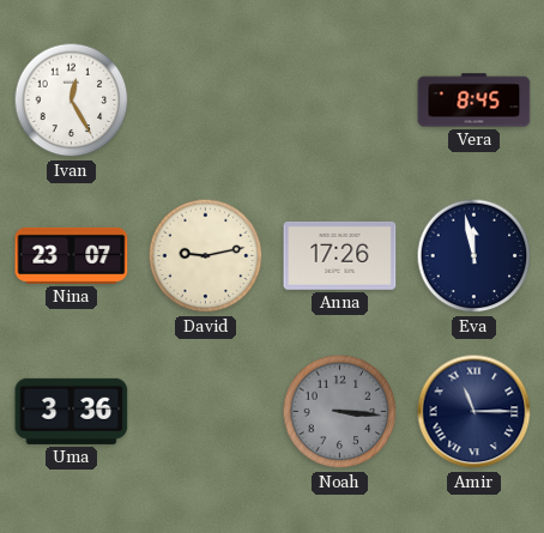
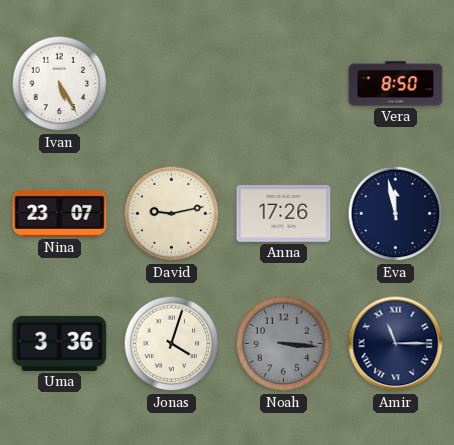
Ivan: 12:25 -> 5:25 (60, 84)
Vera: 8:45 -> 8:50 (396, 84)
Jonas: none -> 4:03 (172, 344)
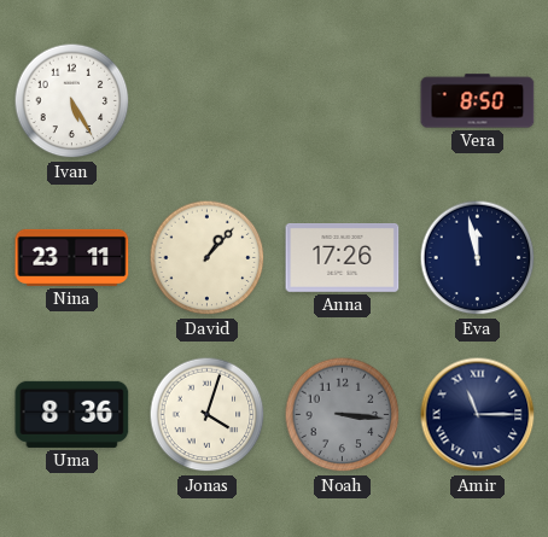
Nina: 23:07 -> 23:11 (72, 257)
David: 9:13 -> 1:07 (208, 258)
Uma: 3:36 -> 8:36 (72, 414)
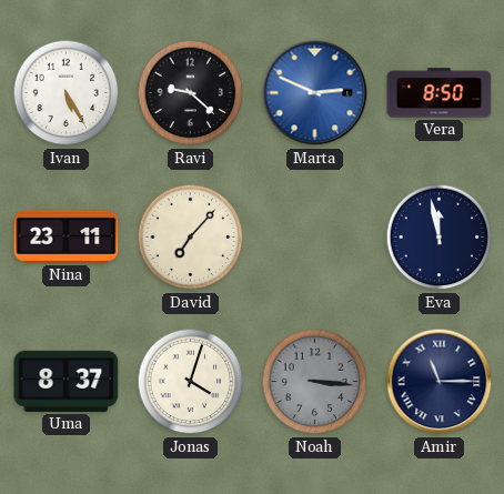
Ravi: none -> 9:22 (191, 93)
Marta: none -> 2:49 (315, 93)
David: 1:07 -> 7:07 (191, 238)
Anna: 17:26 -> none (343, 258)
Uma: 8:36 -> 8:37 (67, 381)
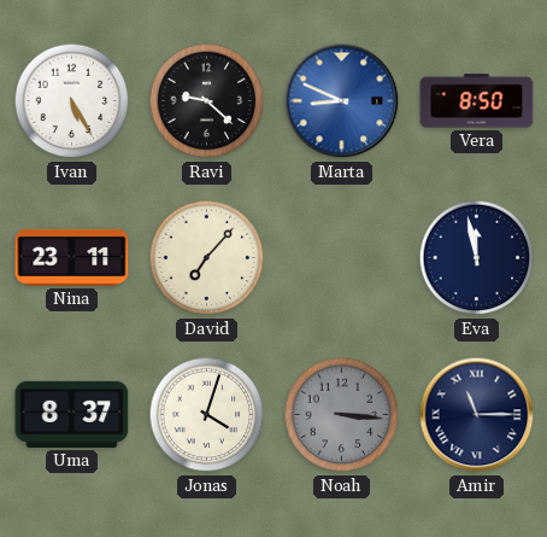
Marta: 2:49 -> 8:49 (342, 101)
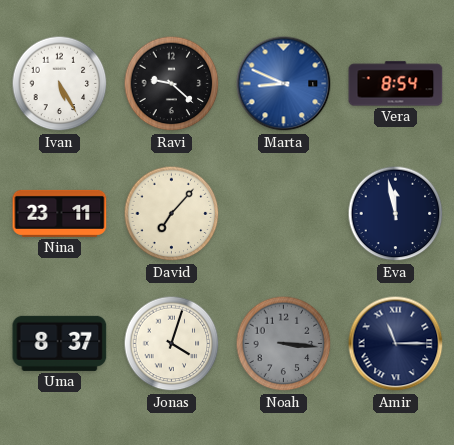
Vera: 8:50 -> 8:54 (396, 84)
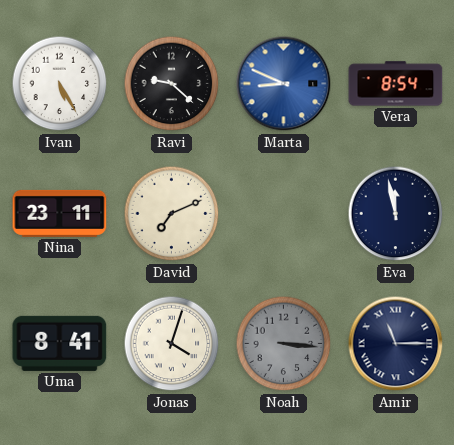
David: 7:07 -> 7:11 (172, 214)
Uma: 8:37 -> 8:41 (60, 343)
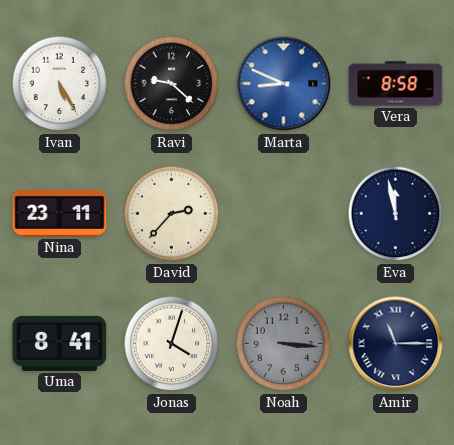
Vera: 8:54 -> 8:58 (396, 84)
David: 7:11 -> 2:37 (172, 214)
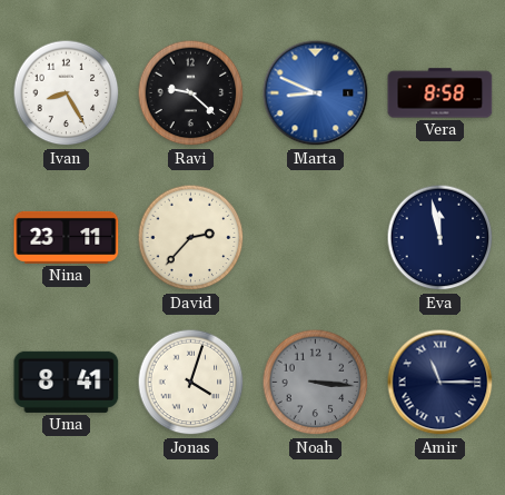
Ivan: 5:25 -> 8:25 (67, 93)
